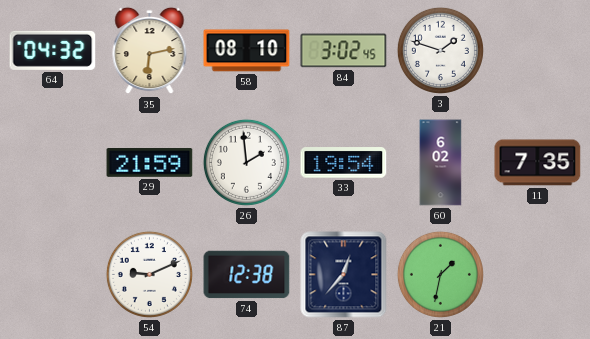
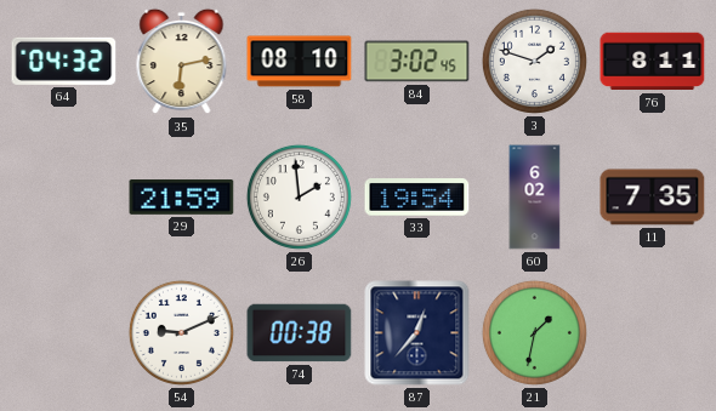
76: none -> 8:11 (653, 62)
74: 12:38 -> 00:38 (300, 333)
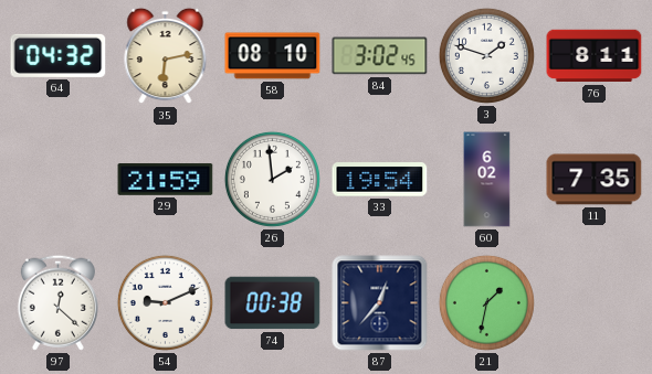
97: none -> 12:22 (57, 302)
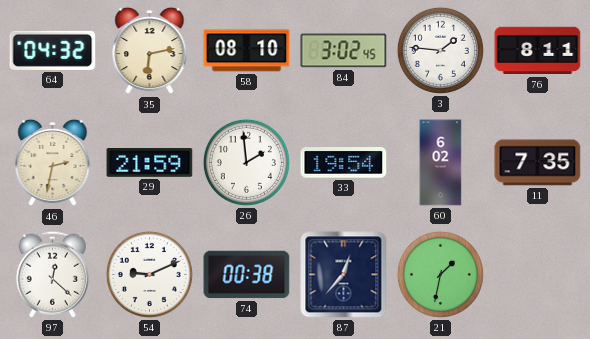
3: 1:48 -> 1:46 (440, 50)
46: none -> 2:32 (53, 163)
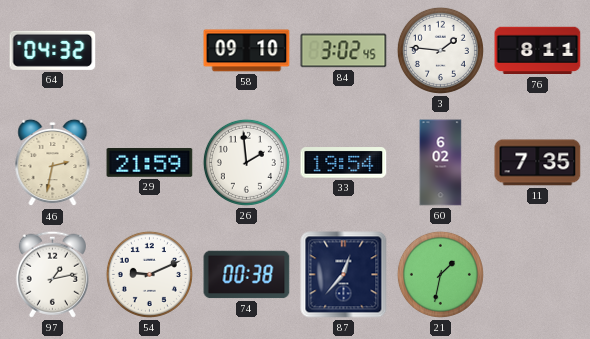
35: 6:13 -> none (150, 51)
58: 08:10 -> 09:10 (247, 51)
97: 12:22 -> 1:13 (52, 274)
